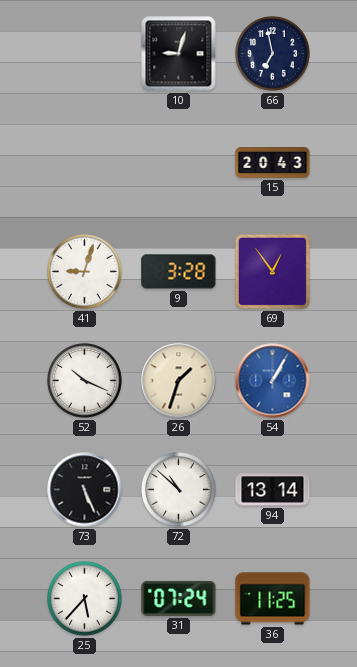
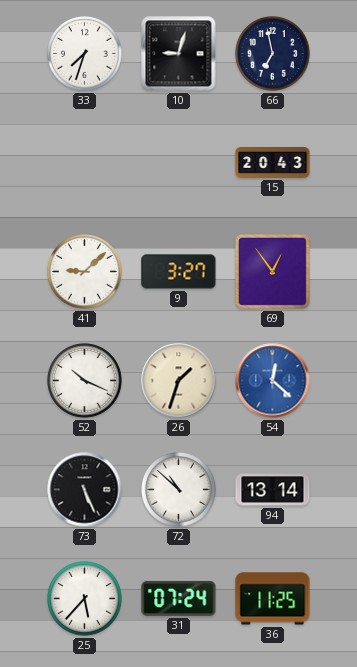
33: none -> 7:33 (85, 54)
41: 9:03 -> 9:08 (85, 272)
9: 3:28 -> 3:27 (179, 272)
54: 1:05 -> 12:22 (273, 381)
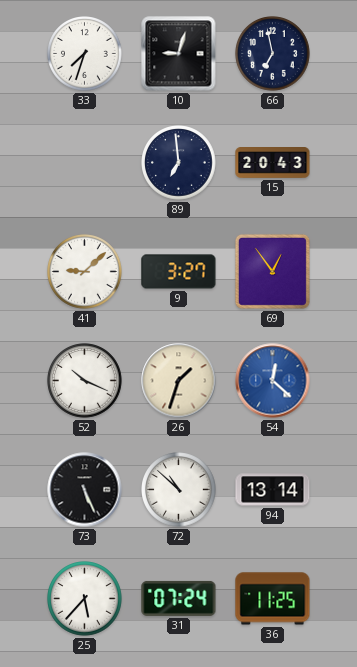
89: none -> 6:59 (179, 163)
